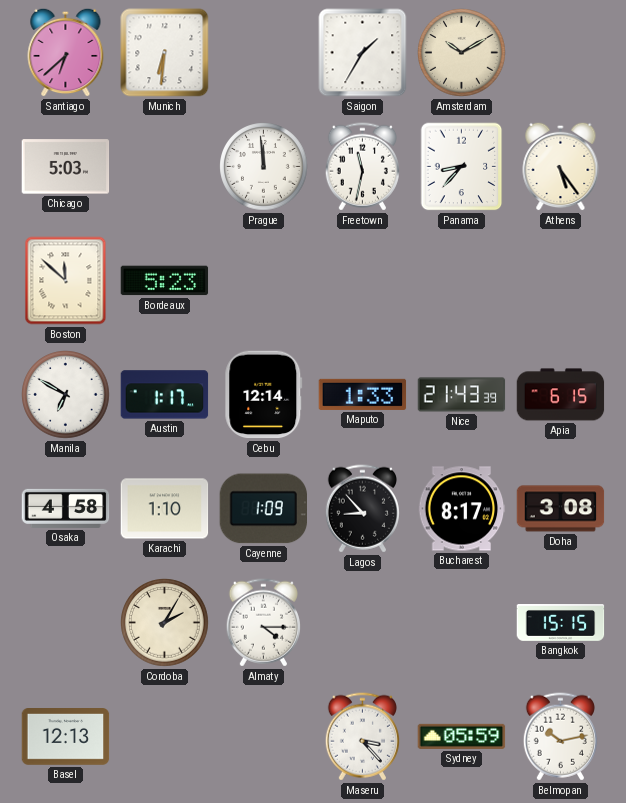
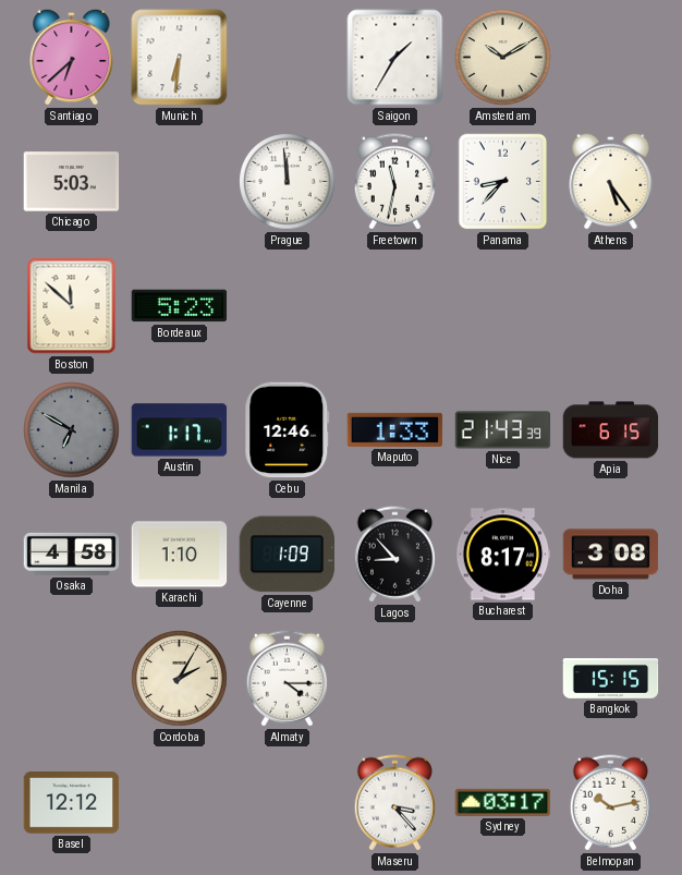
Manila dial: white -> grey (72, 430)
Cebu: 12:14 -> 12:46 (288, 430)
Basel: 12:13 -> 12:12 (72, 803)
Sydney: 05:59 -> 03:17 (503, 802)
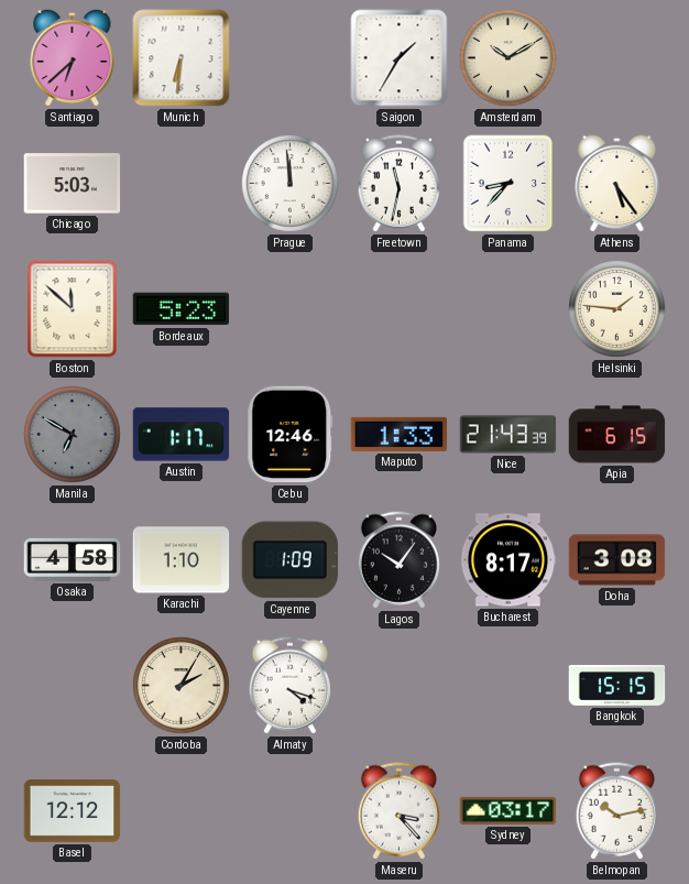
Helsinki: none -> 1:46 (617, 309)
Lagos: 8:53 -> 10:06 (398, 560)
Almaty: 4:15 -> 4:18 (289, 686)
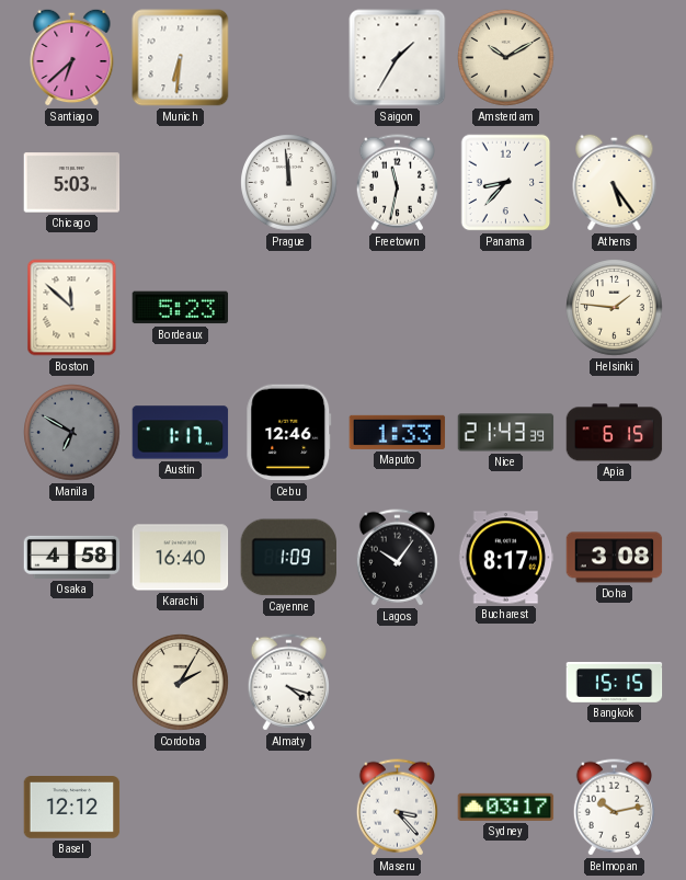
Karachi: 1:10 -> 16:40 (181, 558)
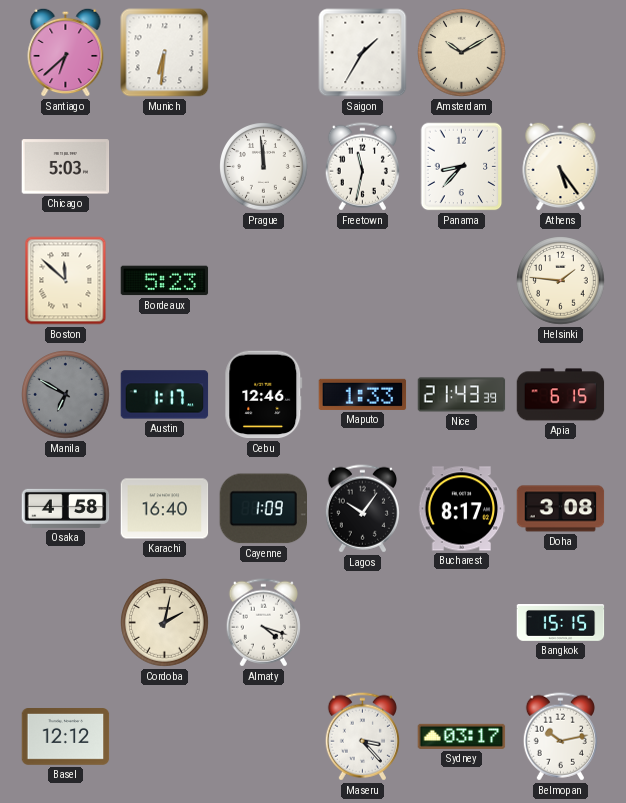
Cordoba: 2:05 -> 2:02 (165, 623)
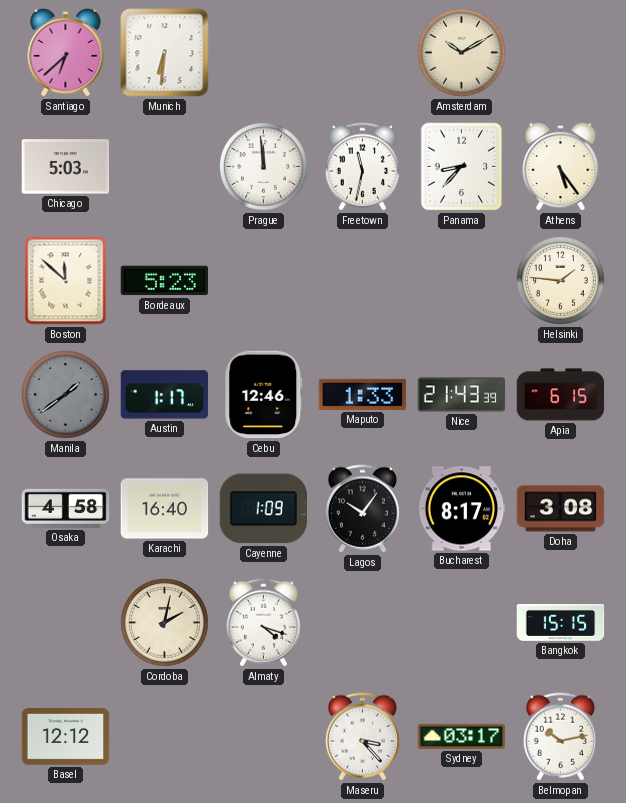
Saigon: 1:35 -> none (363, 53)
Manila: 6:50 -> 1:39 (66, 395)
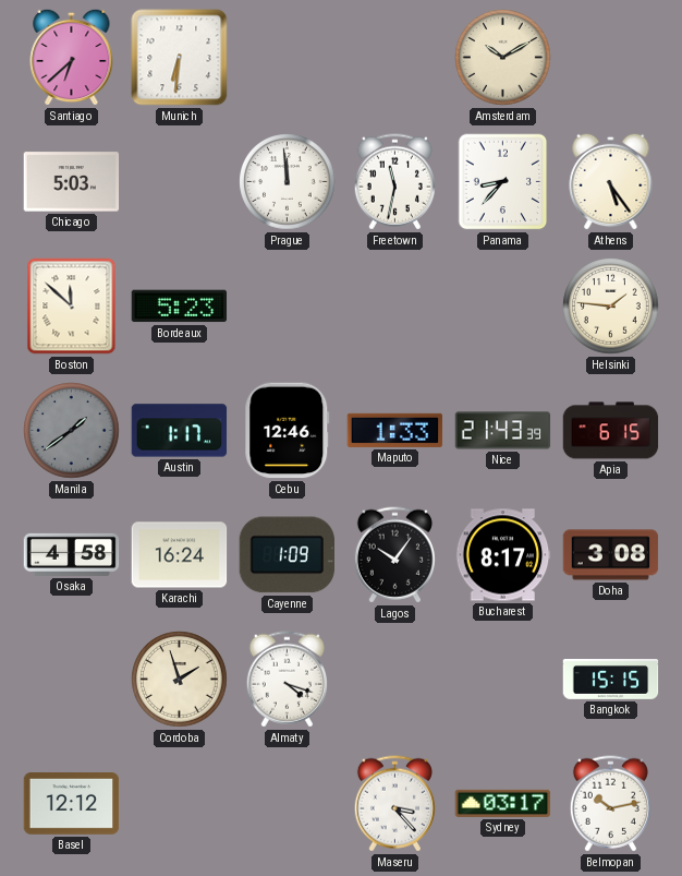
Karachi: 16:40 -> 16:24 (180, 555)
Cordoba: 2:02 -> 1:57 (180, 680)
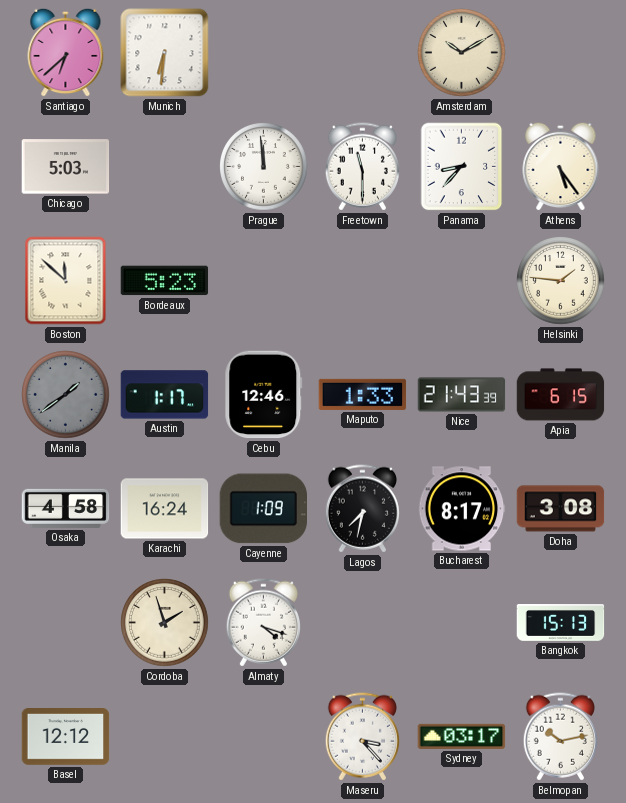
Freetown: 11:32 -> 11:30 (362, 167)
Lagos: 10:06 -> 7:32 (362, 509)
Bangkok: 15:15 -> 15:13 (561, 623)
